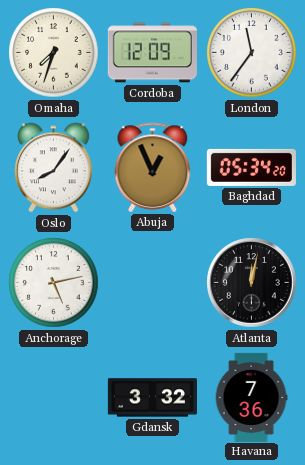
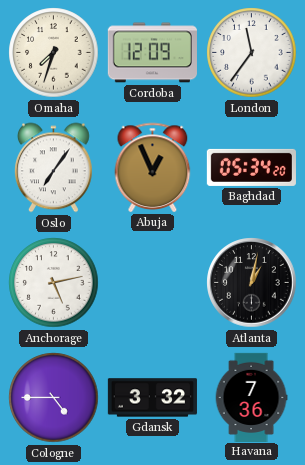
Oslo: 8:06 -> 7:06 (54, 168)
Atlanta: 12:02 -> 1:02 (252, 283)
Cologne: none -> 4:45 (54, 398)
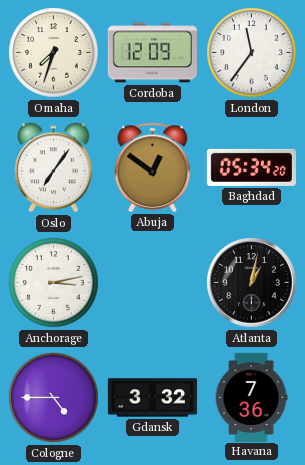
Abuja: 12:56 -> 12:51 (153, 167)
Anchorage: 5:13 -> 3:13 (54, 283)
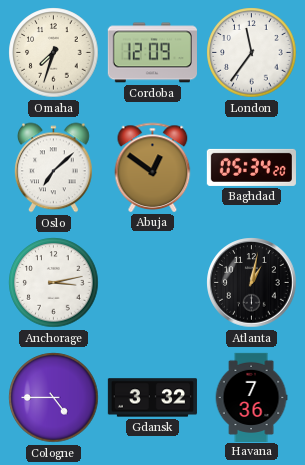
Oslo: 7:06 -> 7:08 (54, 168)
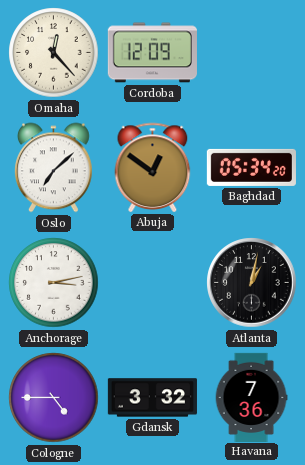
Omaha: 7:33 -> 12:23 (54, 53)
London: 11:36 -> none (252, 53)
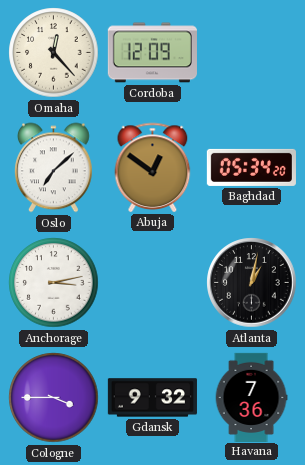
Cologne: 4:45 -> 3:45 (54, 398)
Gdansk: 3:32 -> 9:32 (152, 398)
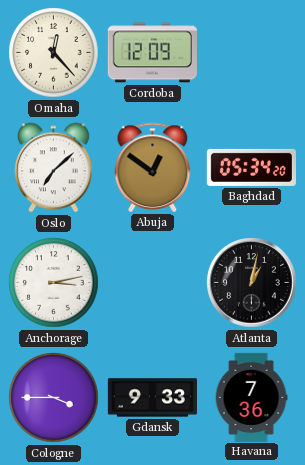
Gdansk: 9:32 -> 9:33 (152, 398)
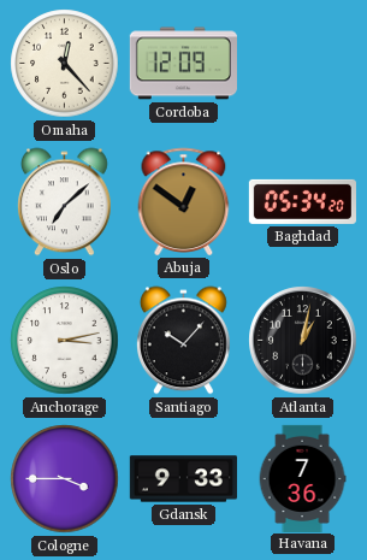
Santiago: none -> 10:07 (184, 341)
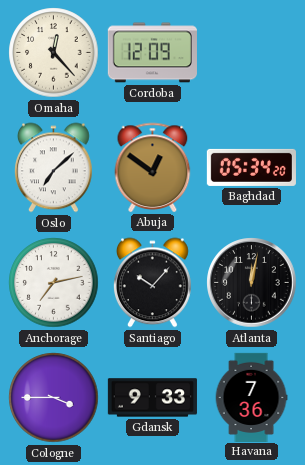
Anchorage: 3:13 -> 7:13 (54, 283)
Atlanta: 1:02 -> 12:02 (252, 283)
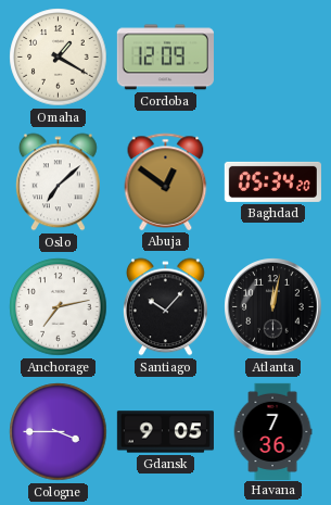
Omaha: 12:23 -> 1:20 (59, 58)
Gdansk: 9:33 -> 9:05 (165, 432)
